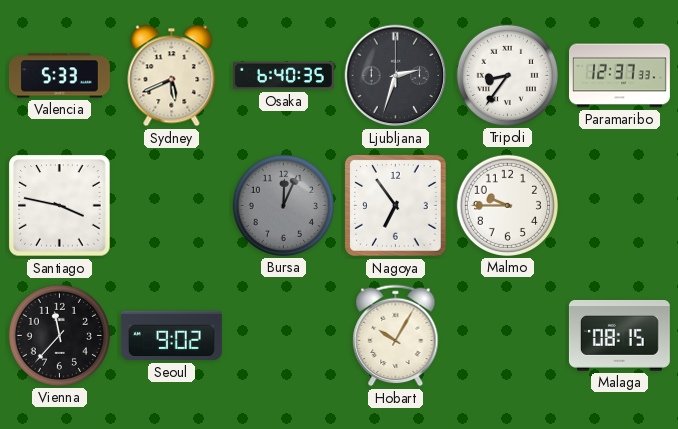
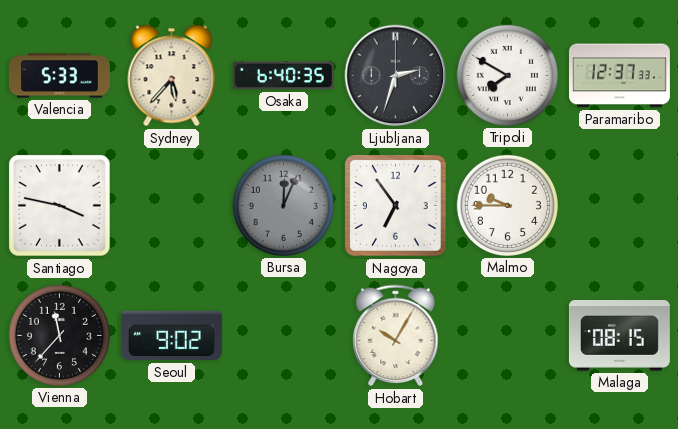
Sydney: 5:41 -> 5:37 (172, 76)
Tripoli: 8:36 -> 7:50 (507, 75)
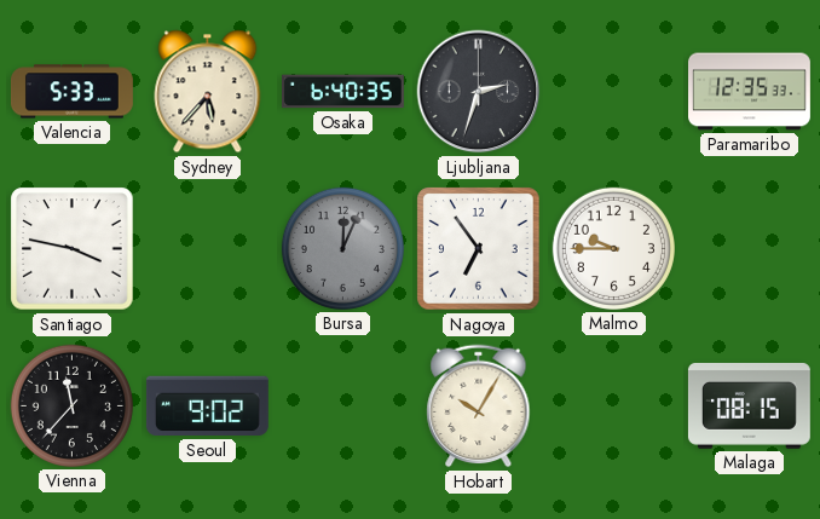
Tripoli: 7:50 -> none (507, 75)
Paramaribo: 12:37 -> 12:35 (750, 92)
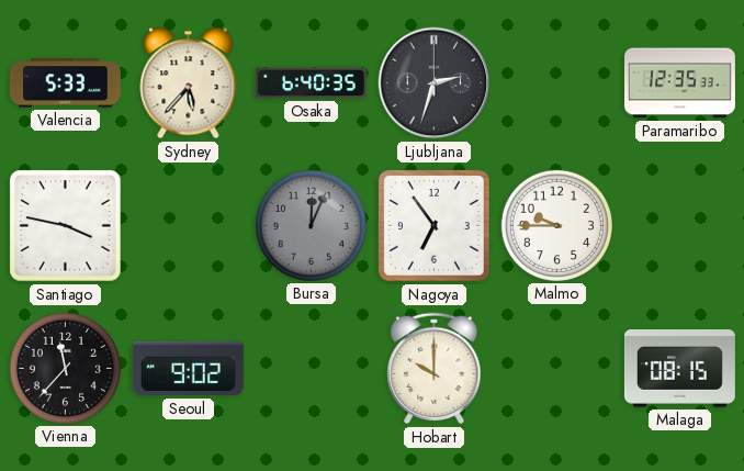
Hobart: 10:05 -> 10:00 (435, 369)
